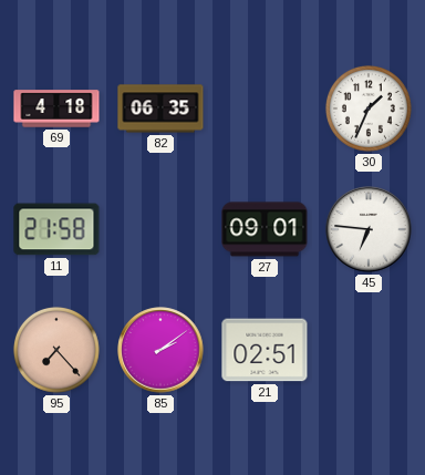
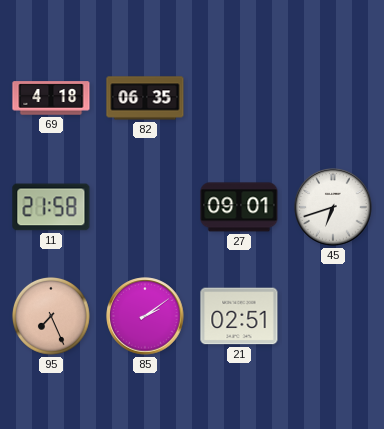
30: 1:34 -> none (369, 109)
45: 6:46 -> 6:42 (333, 207)
95: 7:23 -> 7:26 (51, 316)
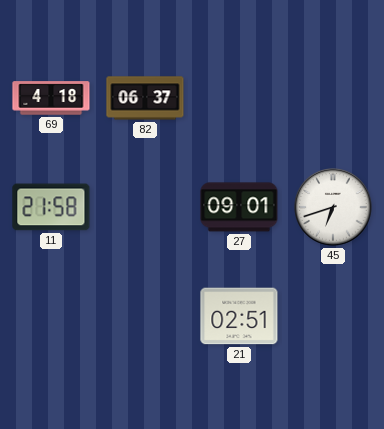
82: 06:35 -> 06:37 (145, 98)
95: 7:26 -> none (51, 316)
85: 2:09 -> none (145, 316)
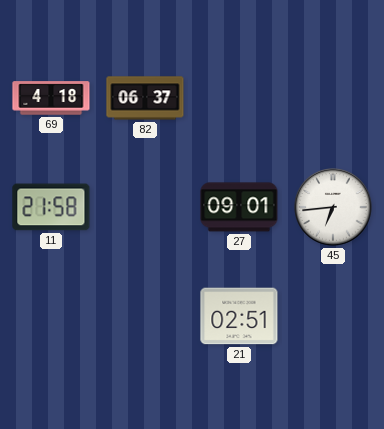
45: 6:42 -> 6:44 (333, 207)
